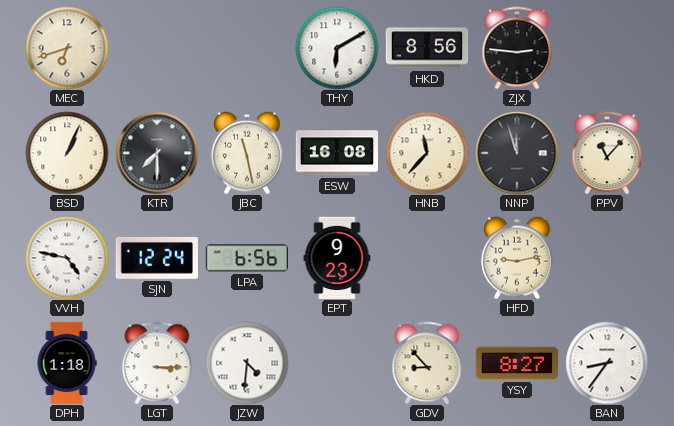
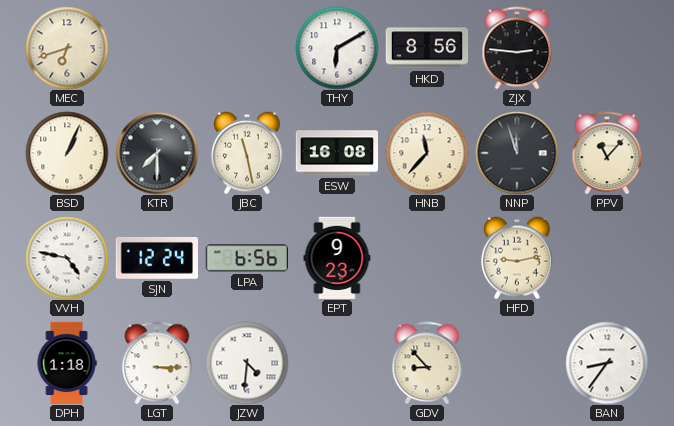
YSY: 8:27 -> none (516, 363)
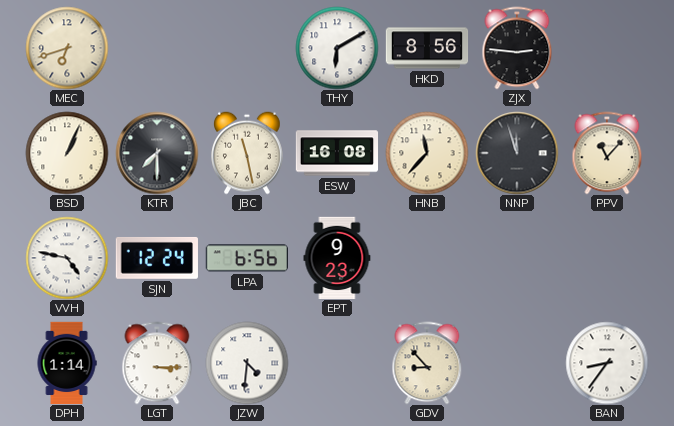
HFD: 9:13 -> none (518, 258)
DPH: 1:18 -> 1:14 (67, 363)
